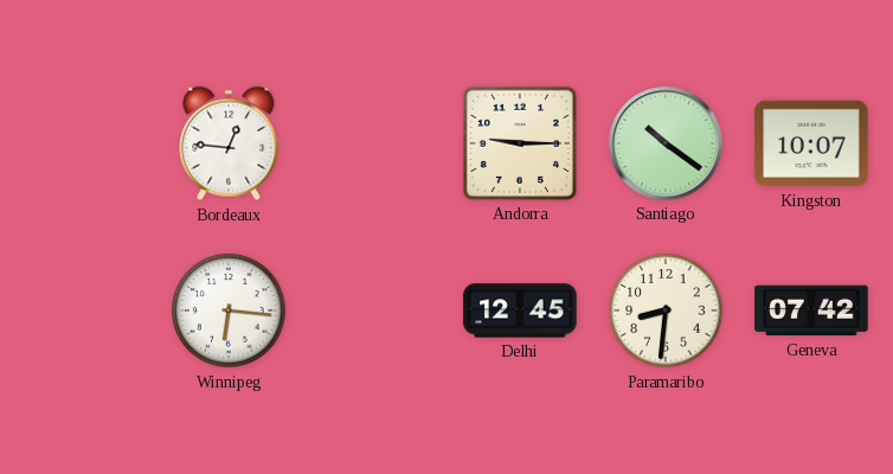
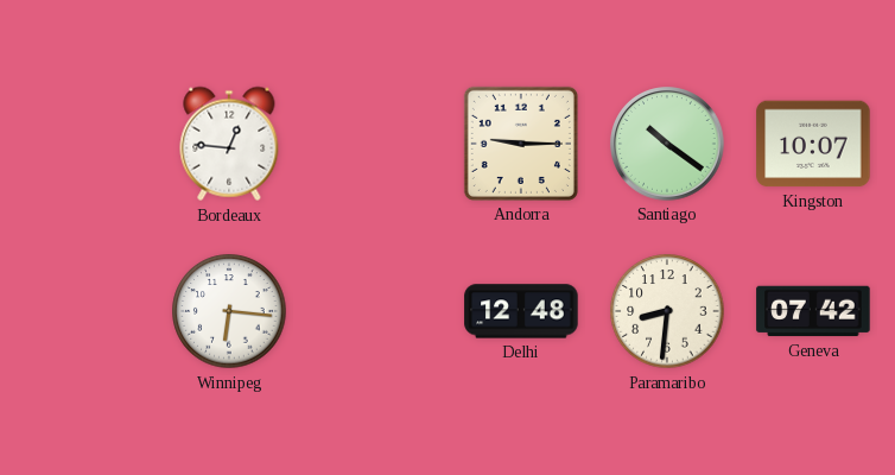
Delhi: 12:45 -> 12:48 (521, 311)
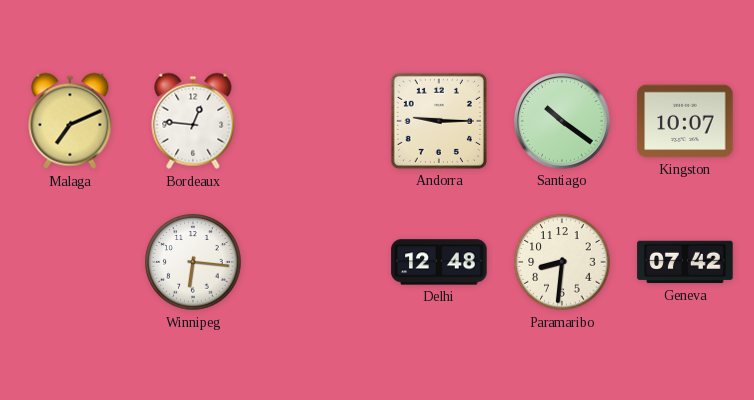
Malaga: none -> 7:11 (70, 121)
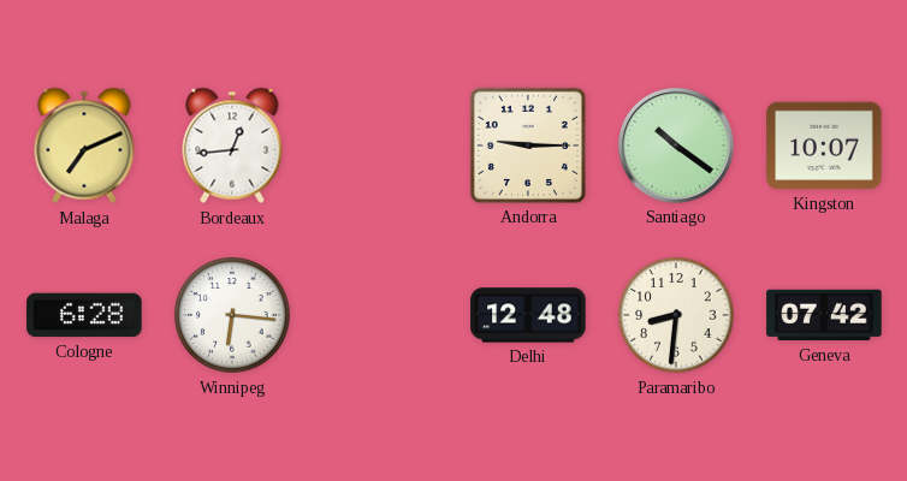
Bordeaux: 12:46 -> 12:44 (232, 146)
Cologne: none -> 6:28 (84, 315)
